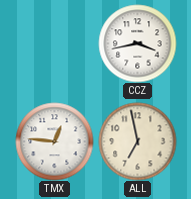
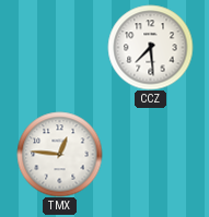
CCZ: 3:43 -> 7:29 (150, 47)
ALL: 6:58 -> none (137, 141)
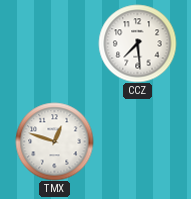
TMX: 12:46 -> 12:48 (54, 141)
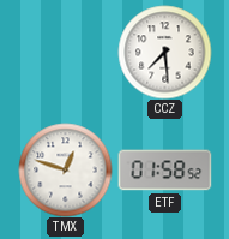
ETF: none -> 01:58 (164, 171)
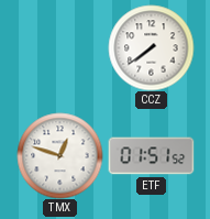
CCZ: 7:29 -> 7:39 (151, 47)
ETF: 01:58 -> 01:51 (151, 156)
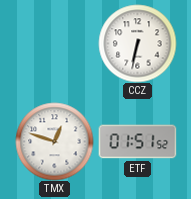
CCZ: 7:39 -> 6:32 (137, 43)
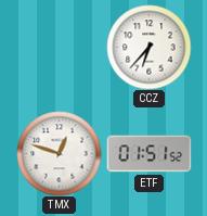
CCZ: 6:32 -> 6:37 (148, 47)
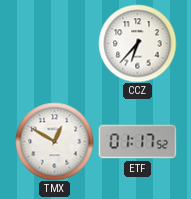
TMX: 12:48 -> 12:50 (54, 141)
ETF: 01:51 -> 01:17 (137, 142)
